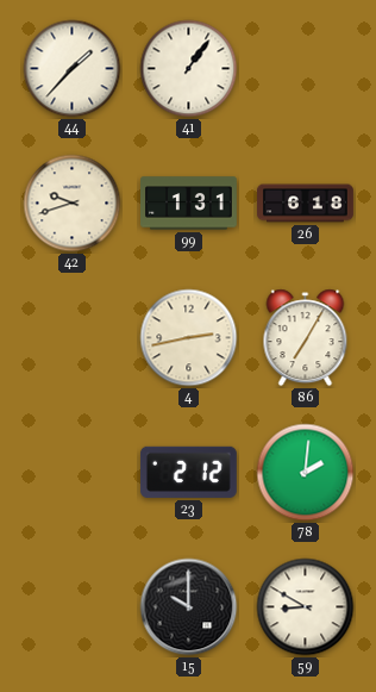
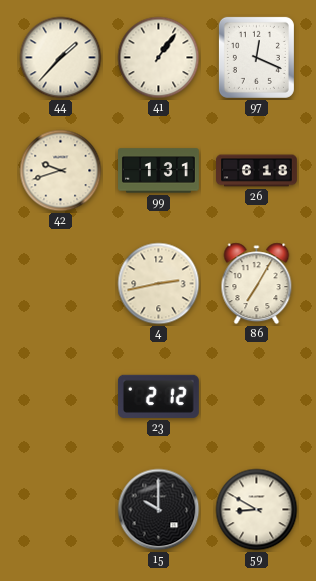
97: none -> 12:19 (256, 57)
78: 2:01 -> none (306, 473)
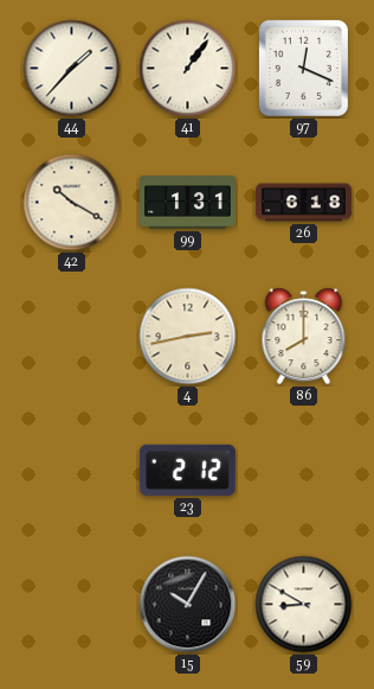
42: 9:42 -> 10:20 (72, 203)
86: 7:05 -> 8:00 (304, 337)
15: 10:00 -> 10:05 (188, 605)
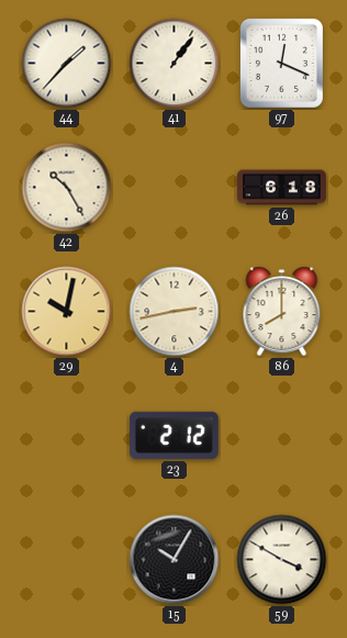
42: 10:20 -> 10:25 (67, 188)
99: 1:31 -> none (188, 203)
29: none -> 10:02 (67, 312)
59: 8:50 -> 3:50 (282, 560)
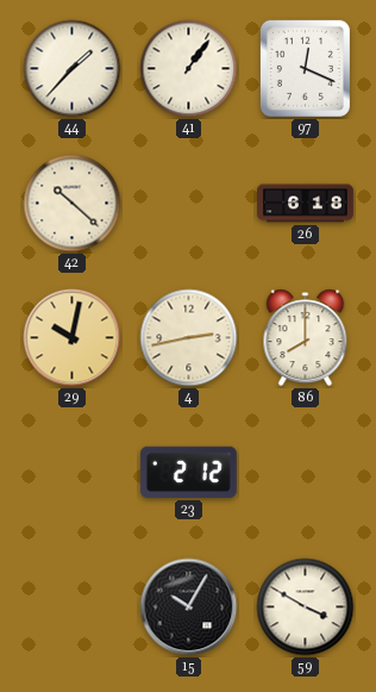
42: 10:25 -> 10:22 (73, 204)
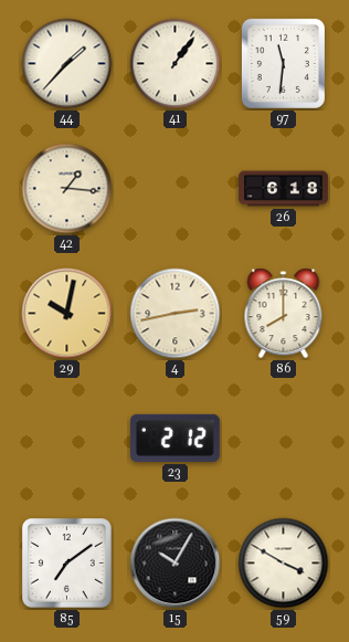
97: 12:19 -> 11:31 (283, 63)
42: 10:22 -> 1:16 (67, 189)
85: none -> 7:09 (67, 564)
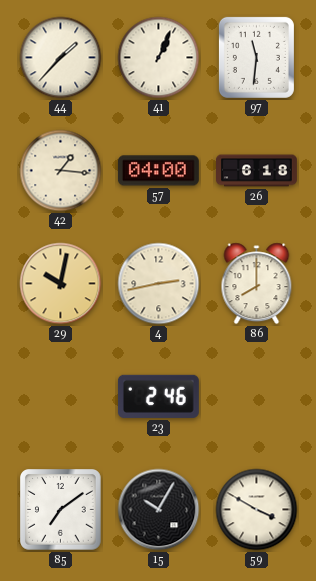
41: 1:06 -> 1:04 (159, 58)
57: none -> 04:00 (158, 171)
23: 2:12 -> 2:46 (158, 396)
